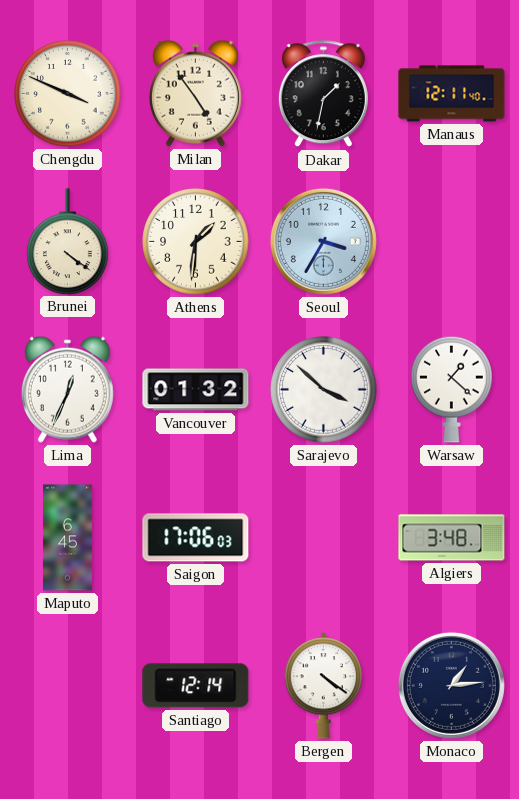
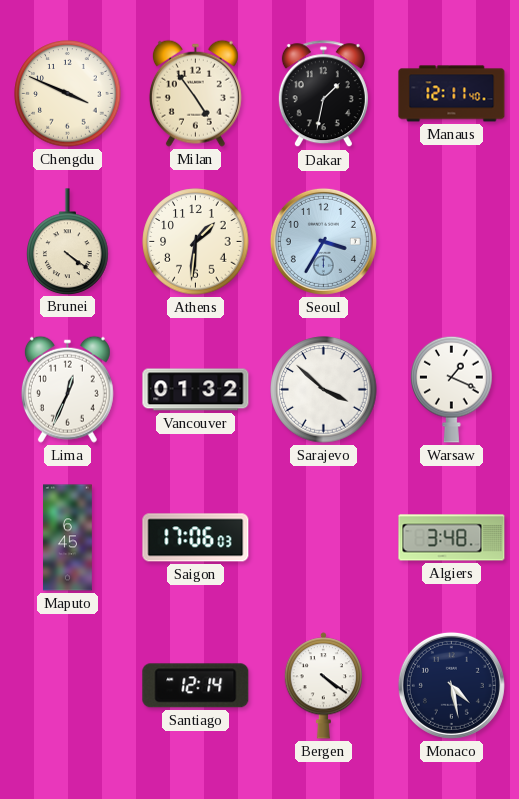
Warsaw: 1:22 -> 1:19 (452, 389)
Monaco: 1:14 -> 4:28 (451, 685)
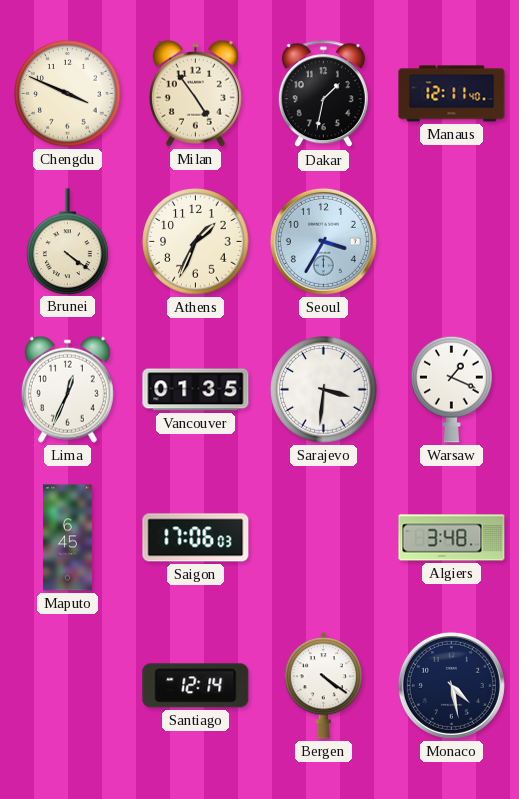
Athens: 1:31 -> 1:34 (196, 242)
Vancouver: 01:32 -> 01:35 (196, 390)
Sarajevo: 3:52 -> 3:31 (324, 390)
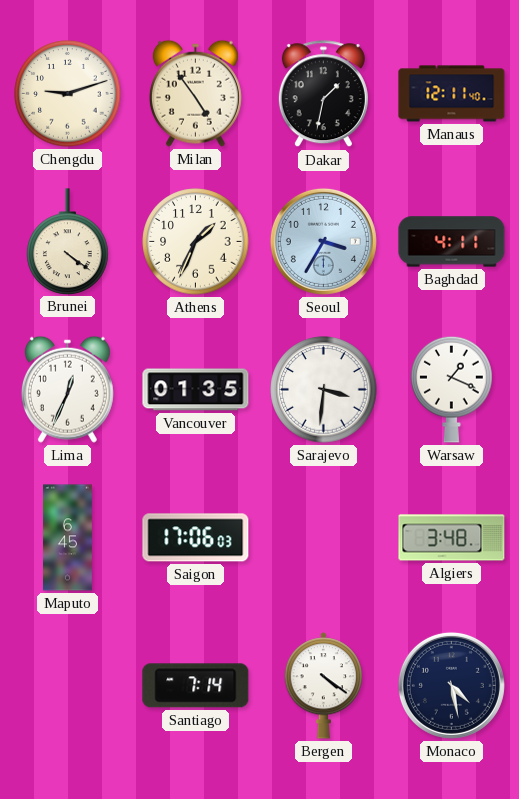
Chengdu: 3:49 -> 9:12 (68, 94)
Baghdad: none -> 4:11 (452, 242)
Santiago: 12:14 -> 7:14 (196, 686)
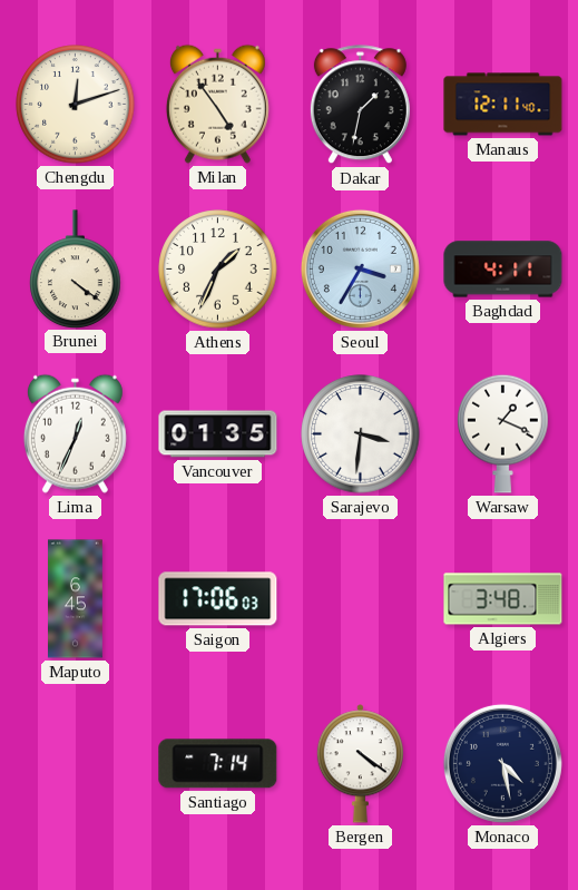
Chengdu: 9:12 -> 12:12 (76, 105)
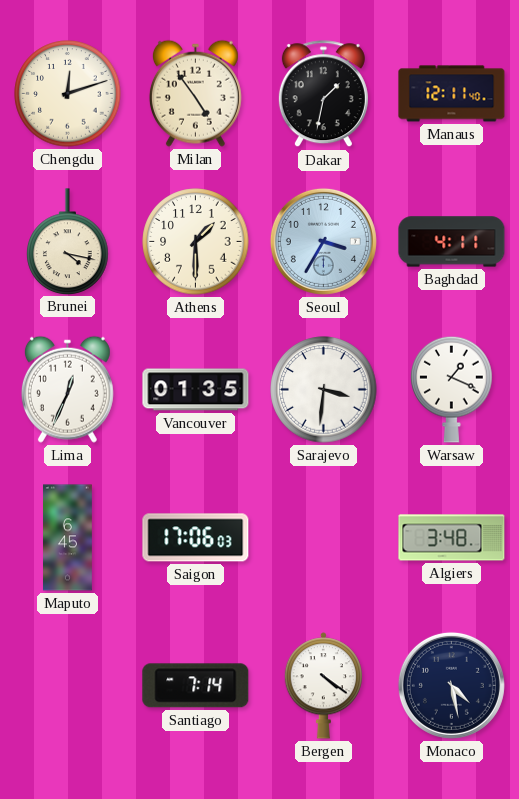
Brunei: 4:21 -> 4:17 (68, 241)
Athens: 1:34 -> 1:30 (196, 242)
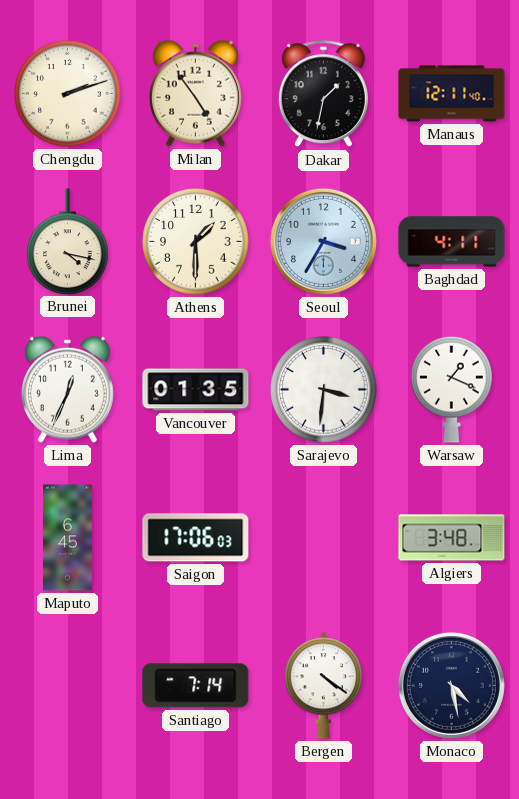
Chengdu: 12:12 -> 2:12 (68, 94)
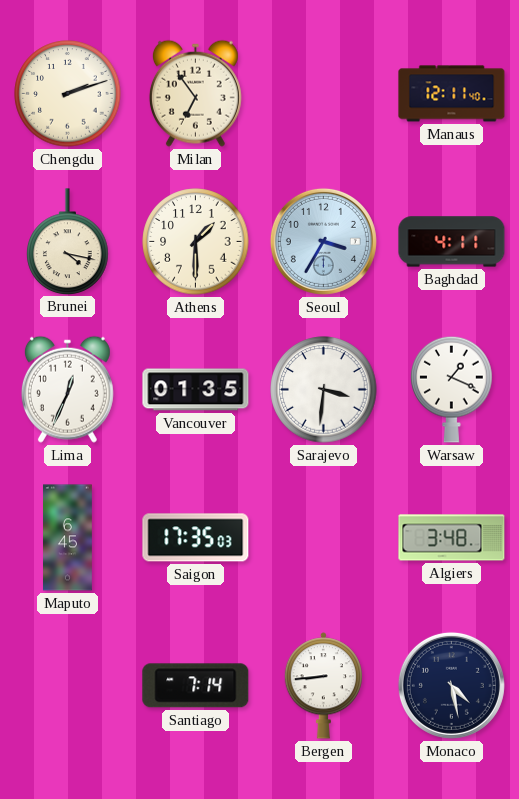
Milan: 4:54 -> 6:54 (195, 93)
Dakar: 1:32 -> none (323, 94)
Saigon: 17:06 -> 17:35 (196, 538)
Bergen: 4:21 -> 8:44 (323, 686)
